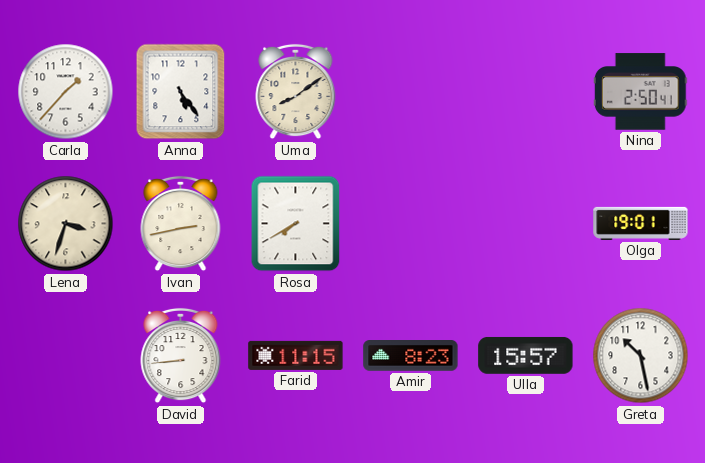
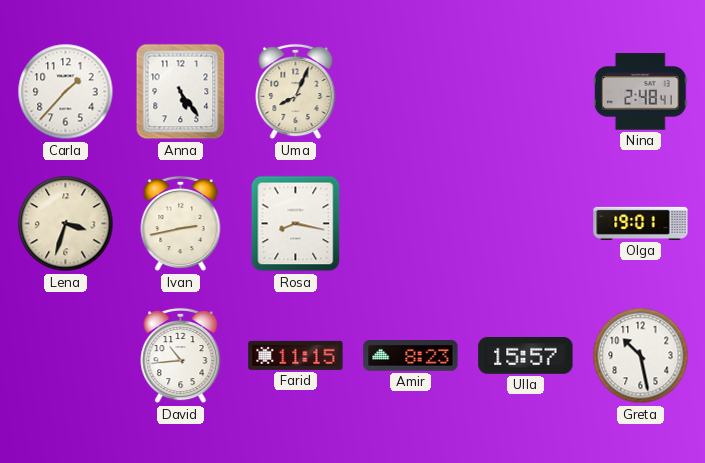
Uma: 8:09 -> 8:04 (296, 92)
Nina: 2:50 -> 2:48 (640, 92)
Rosa: 7:40 -> 8:17 (296, 224)
David: 8:44 -> 10:44 (181, 356)
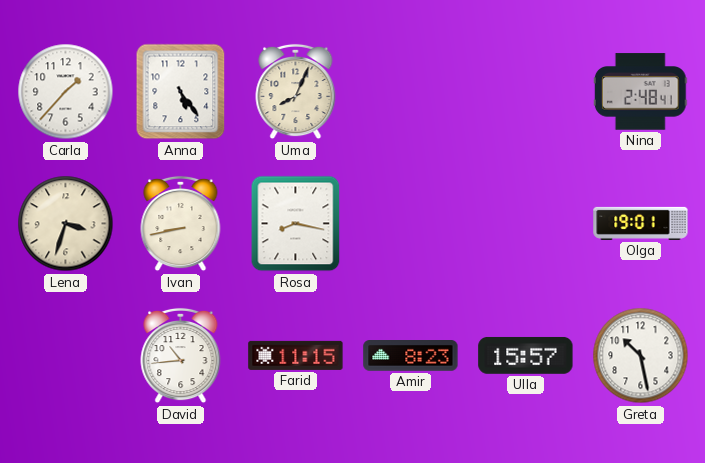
Ivan: 2:43 -> 8:43 (181, 224)
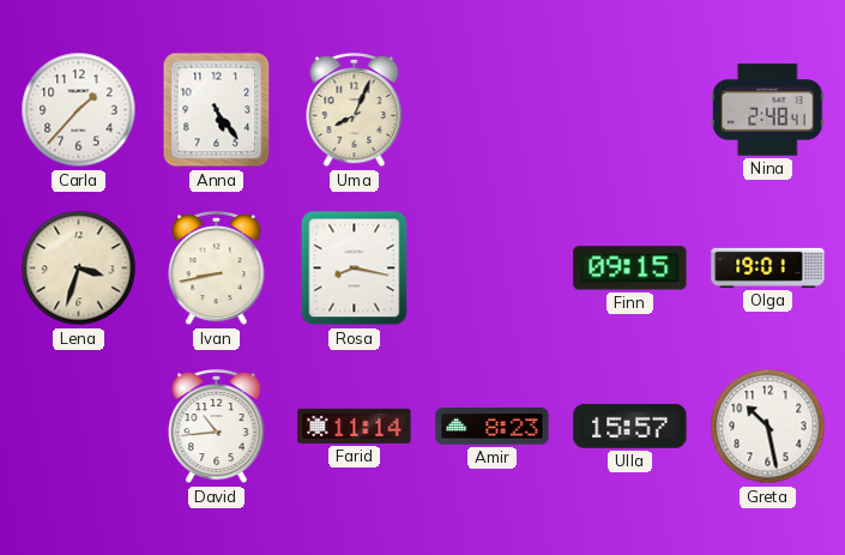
Finn: none -> 09:15 (630, 269)
Farid: 11:15 -> 11:14 (355, 426)
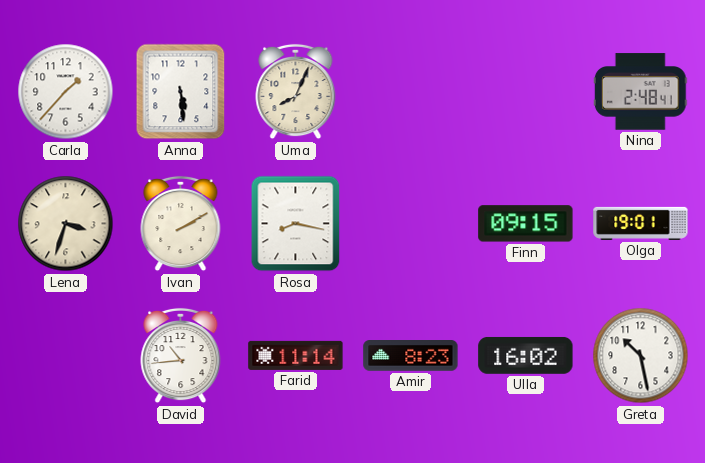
Anna: 5:24 -> 5:29 (181, 92)
Ivan: 8:43 -> 2:10 (181, 224)
Ulla: 15:57 -> 16:02 (526, 355)
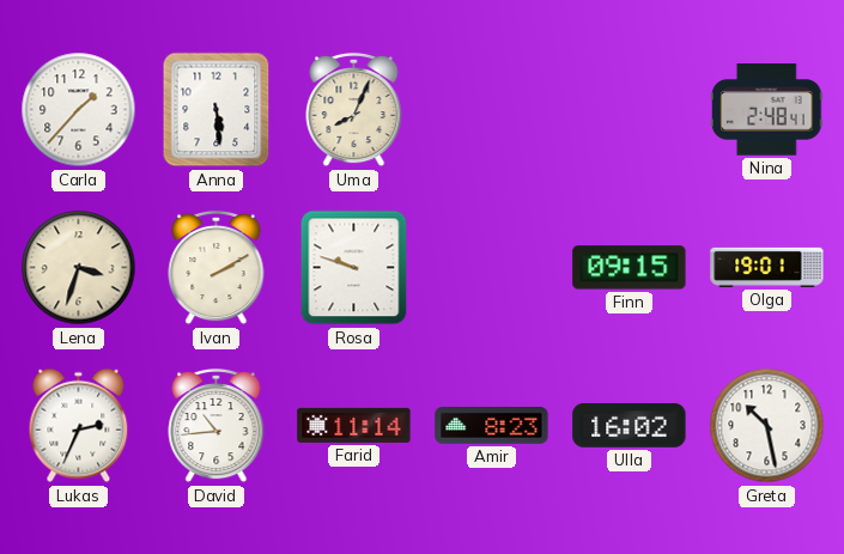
Rosa: 8:17 -> 9:48 (354, 268)
Lukas: none -> 2:34 (79, 426)
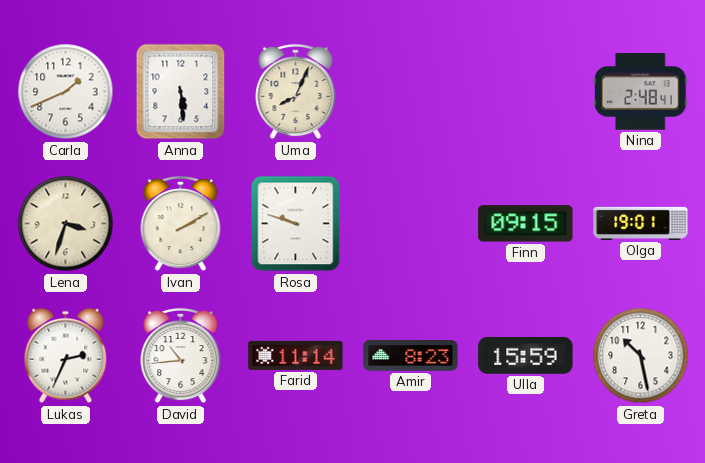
Carla: 1:37 -> 1:41 (66, 92)
Ulla: 16:02 -> 15:59 (526, 355)
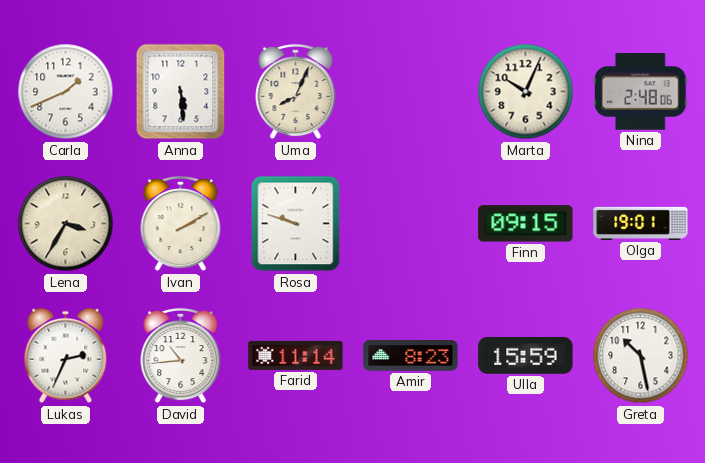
Marta: none -> 10:04 (526, 92)
Nina: 2:48:41 -> 2:48:06 (640, 92)
Lena: 3:33 -> 3:35 (66, 224)
